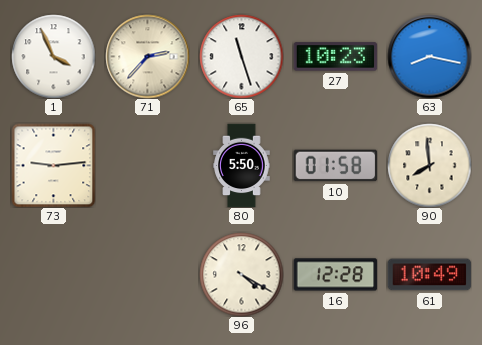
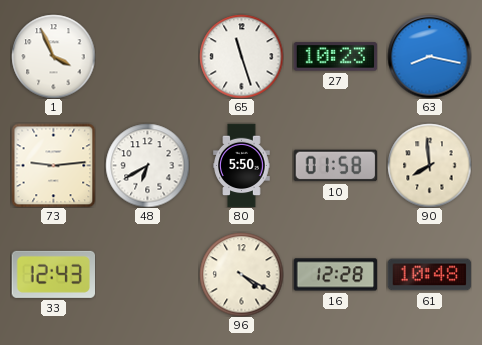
71: 2:37 -> none (147, 56)
48: none -> 6:40 (147, 165)
33: none -> 12:43 (53, 274)
61: 10:49 -> 10:48 (429, 275)
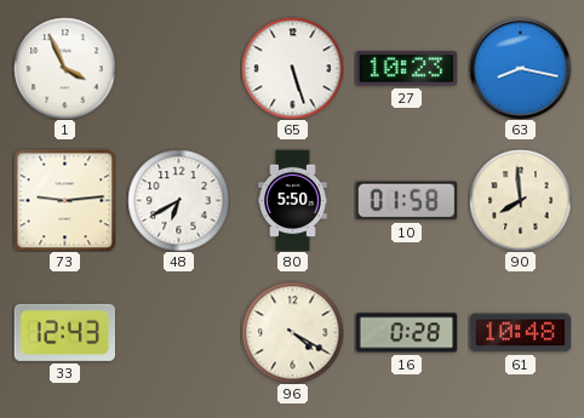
65: 11:27 -> 5:27 (292, 68)
16: 12:28 -> 0:28 (406, 333)
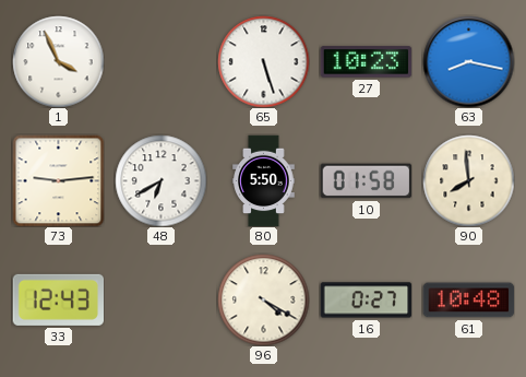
16: 0:28 -> 0:27 (366, 301)
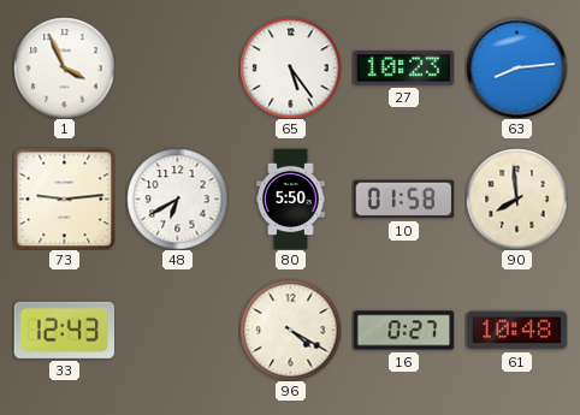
65: 5:27 -> 5:24 (290, 67)
63: 8:17 -> 8:14 (516, 67)
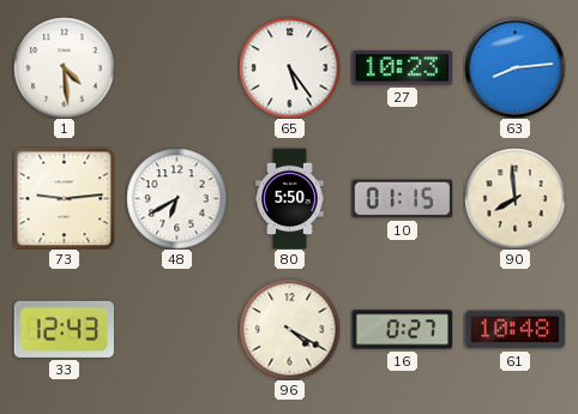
1: 3:56 -> 4:29 (64, 67)
10: 01:58 -> 01:15 (402, 199)
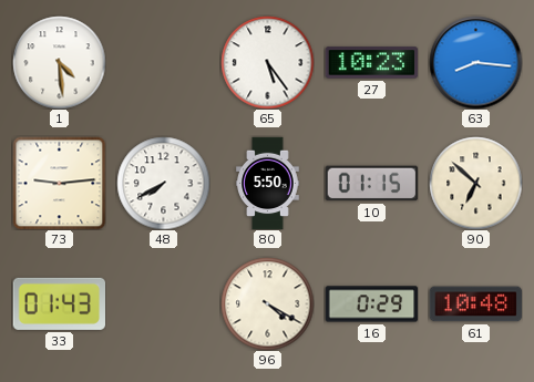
63: 8:14 -> 8:16 (475, 62)
48: 6:40 -> 7:40 (163, 183)
90: 7:59 -> 6:52 (475, 183)
33: 12:43 -> 01:43 (59, 303)
16: 0:27 -> 0:29 (371, 304)
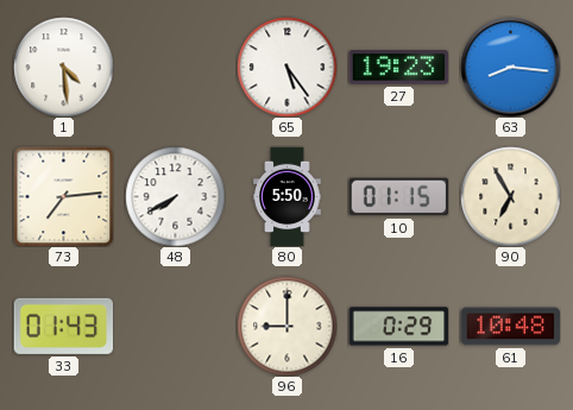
27: 10:23 -> 19:23 (398, 68)
73: 9:14 -> 7:14 (63, 196)
90: 6:52 -> 6:55 (510, 196)
96: 4:20 -> 9:00 (286, 326)
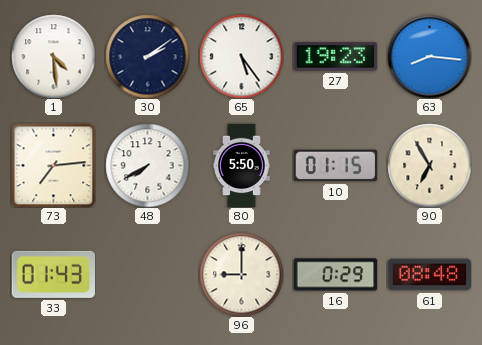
30: none -> 2:09 (147, 56)
61: 10:48 -> 08:48 (429, 275)
